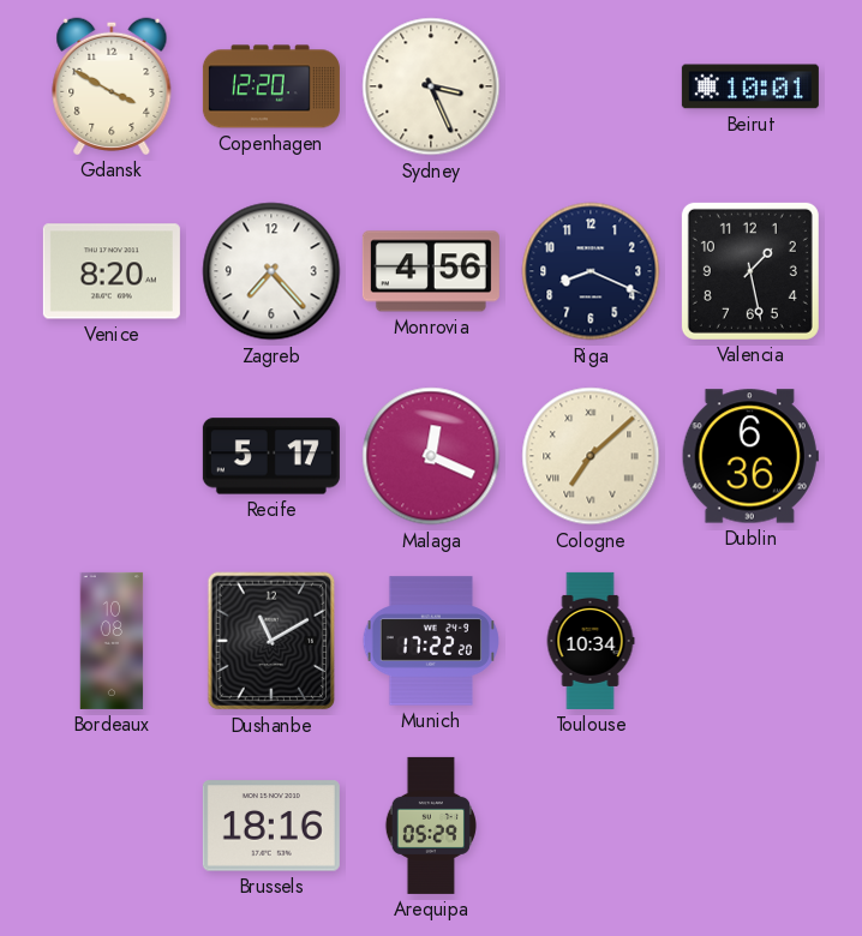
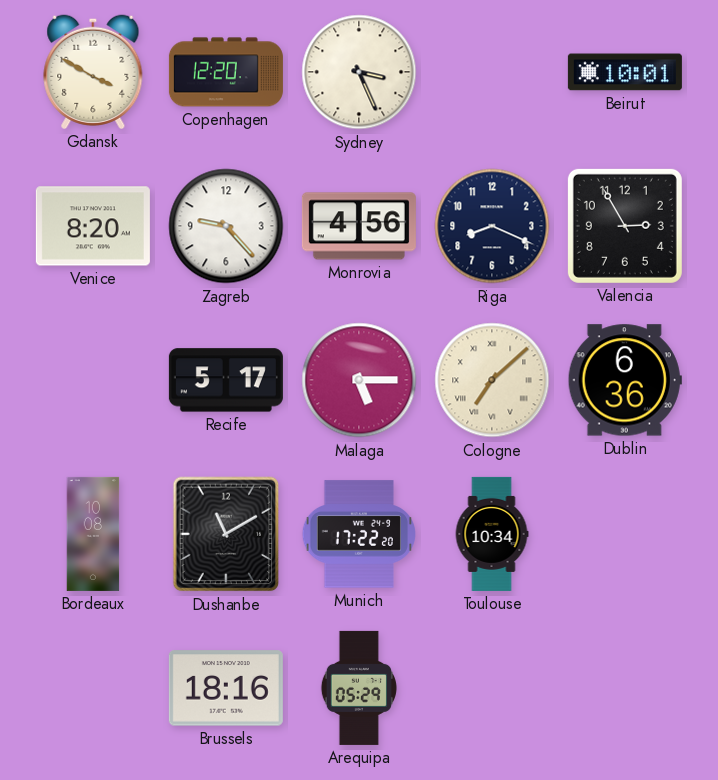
Zagreb: 7:23 -> 9:23 (226, 226)
Valencia: 1:28 -> 2:55 (625, 226)
Malaga: 12:19 -> 5:15 (359, 380)
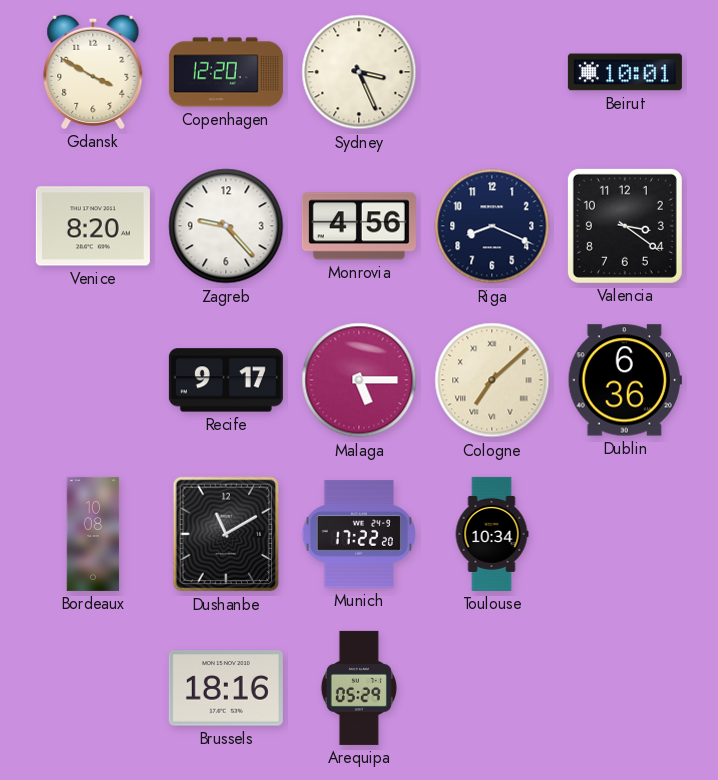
Valencia: 2:55 -> 3:21 (625, 226)
Recife: 5:17 -> 9:17 (226, 380)
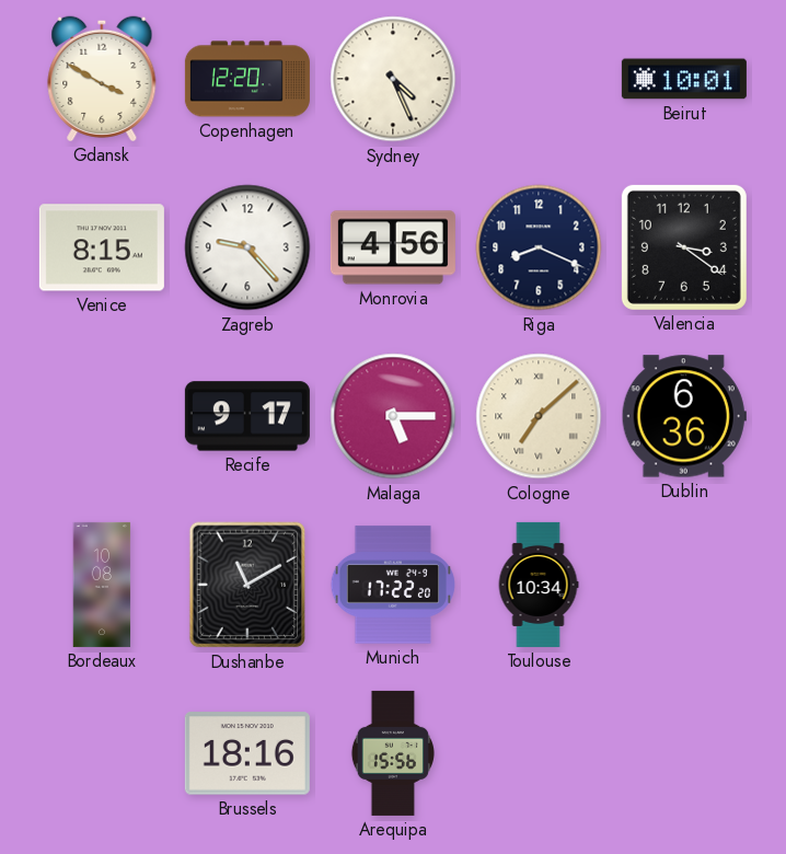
Sydney: 3:26 -> 4:26 (393, 79)
Venice: 8:20 -> 8:15 (102, 247)
Arequipa: 05:29 -> 15:56 (393, 753)
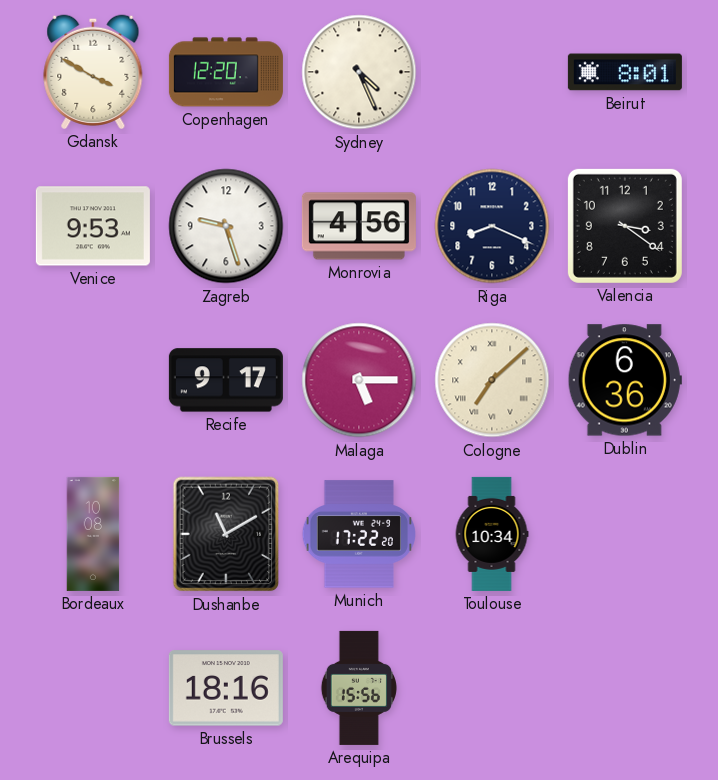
Beirut: 10:01 -> 8:01 (625, 72)
Venice: 8:15 -> 9:53 (93, 226)
Zagreb: 9:23 -> 9:27 (226, 226)
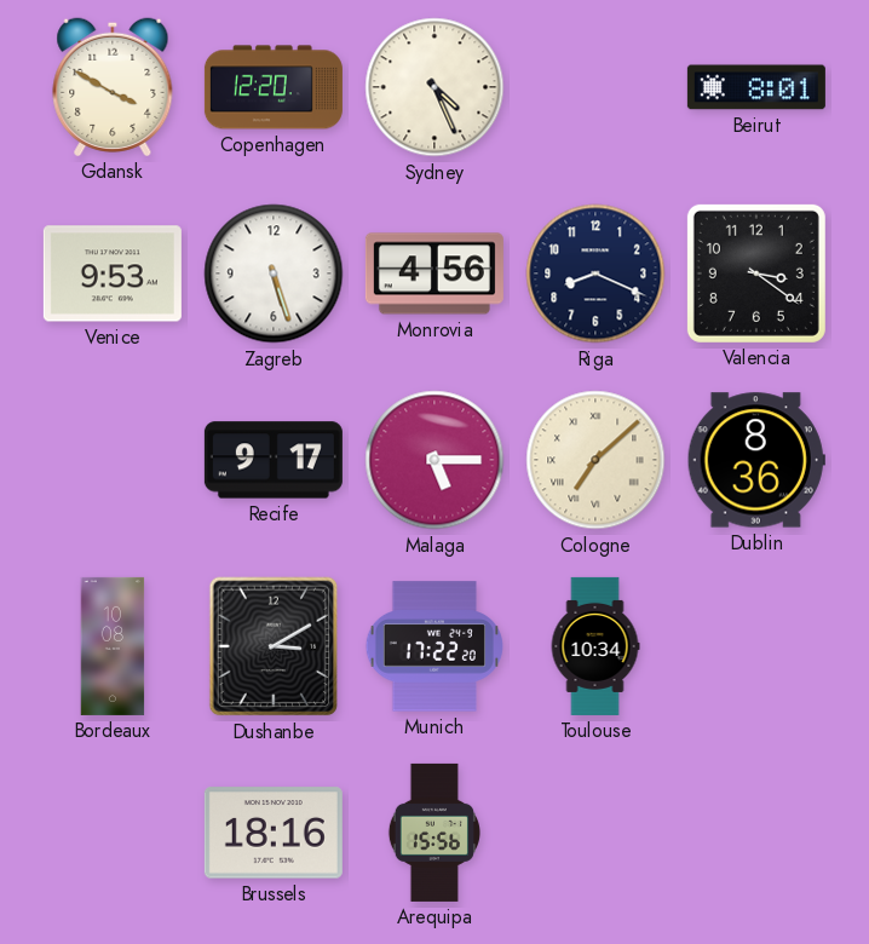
Zagreb: 9:27 -> 5:27 (274, 274)
Dublin: 6:36 -> 8:36 (756, 460)
Dushanbe: 11:10 -> 3:10 (274, 646)
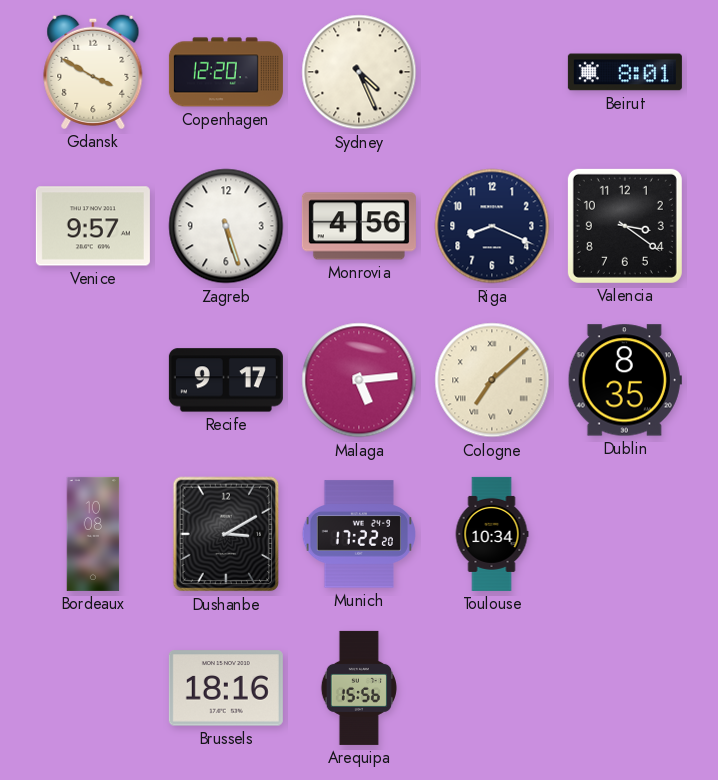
Venice: 9:53 -> 9:57 (93, 226)
Malaga: 5:15 -> 5:14 (359, 380)
Dublin: 8:36 -> 8:35 (625, 380)
